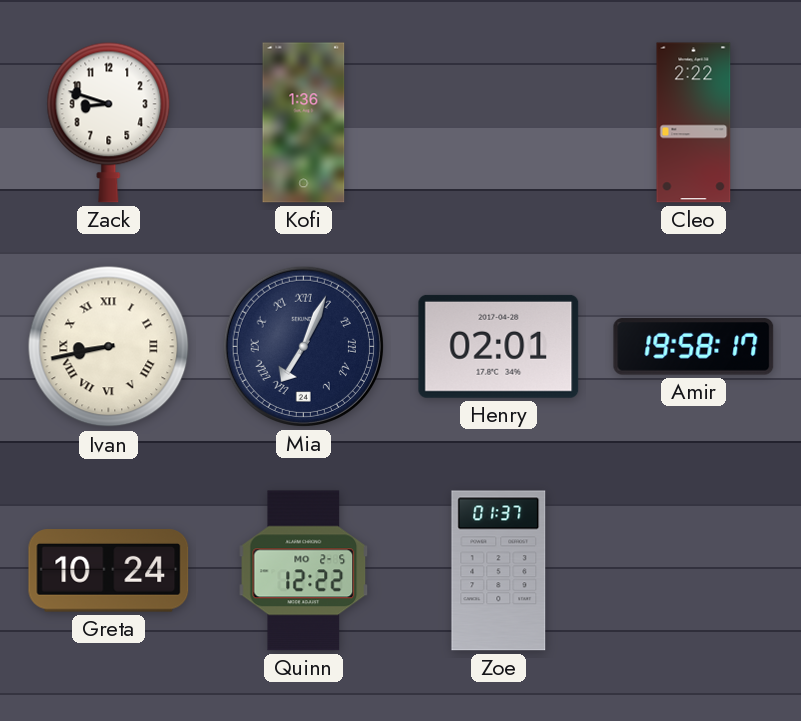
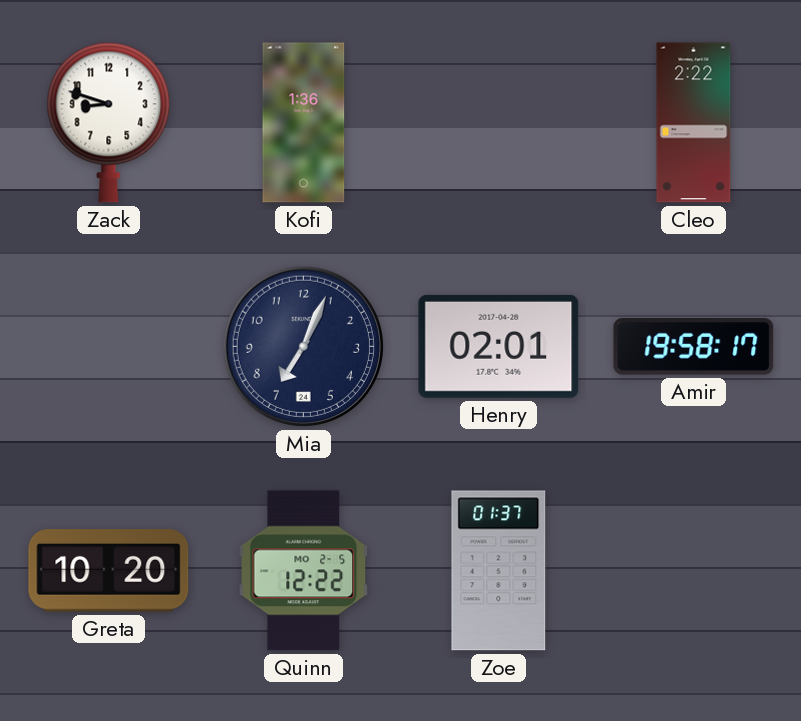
Ivan: 8:43 -> none (109, 347)
Mia numerals: Roman -> Arabic (303, 346)
Greta: 10:24 -> 10:20 (109, 571)
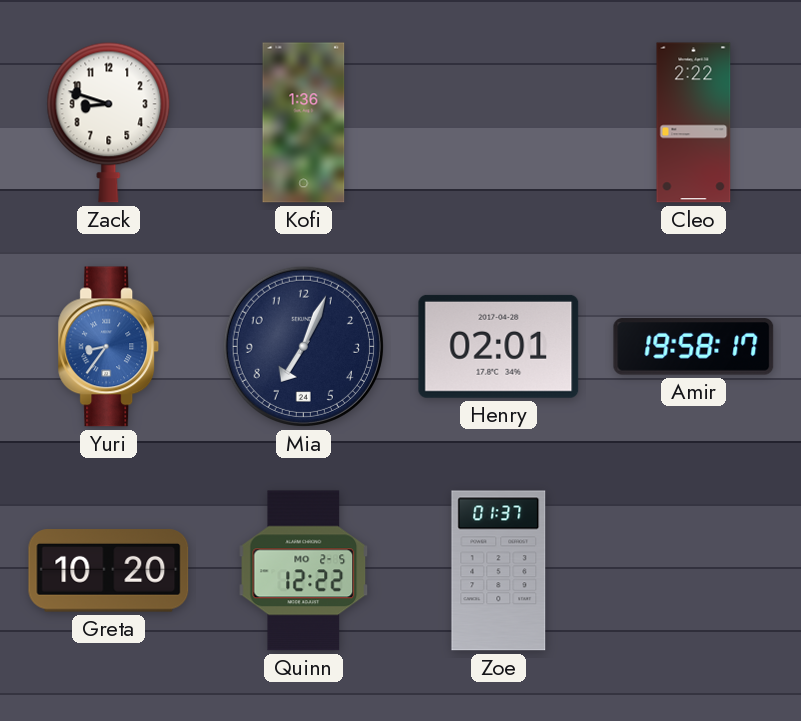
Yuri: none -> 8:36 (109, 347)
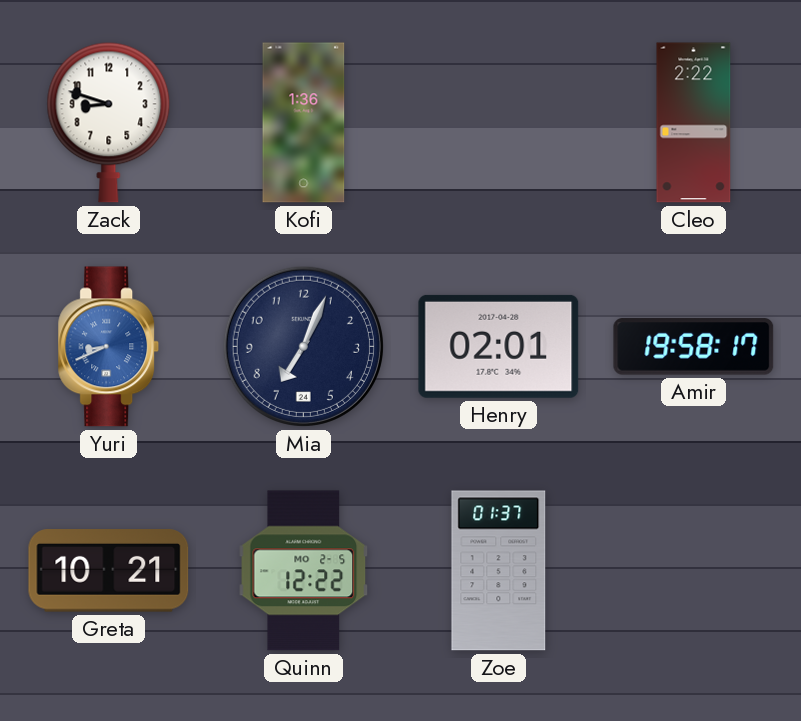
Yuri: 8:36 -> 8:41 (109, 347)
Greta: 10:20 -> 10:21 (109, 571)
